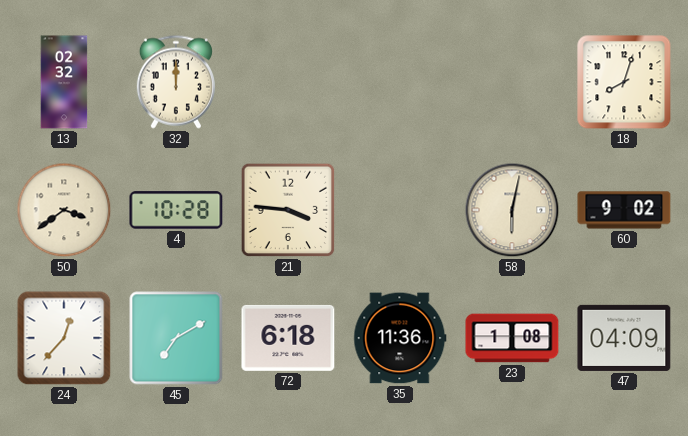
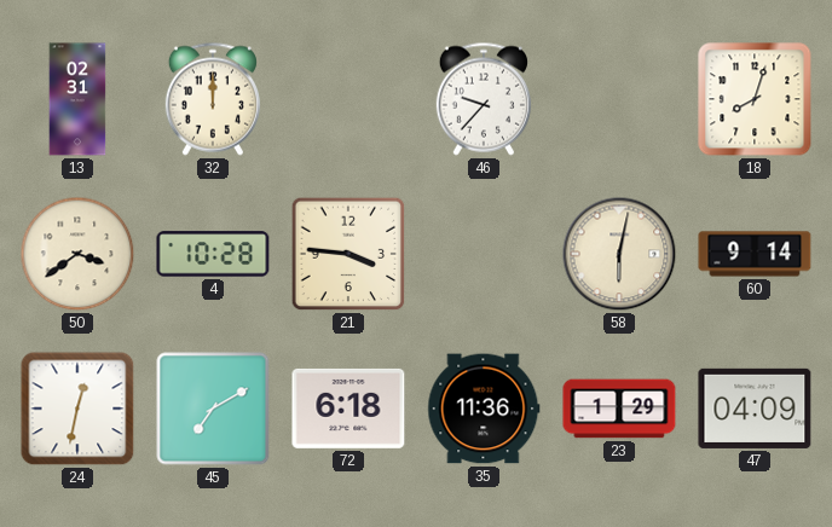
13: 02:32 -> 02:31 (77, 99)
46: none -> 9:37 (484, 99)
60: 9:02 -> 9:14 (755, 254)
24: 12:37 -> 12:32 (77, 409)
23: 1:08 -> 1:29 (619, 409)
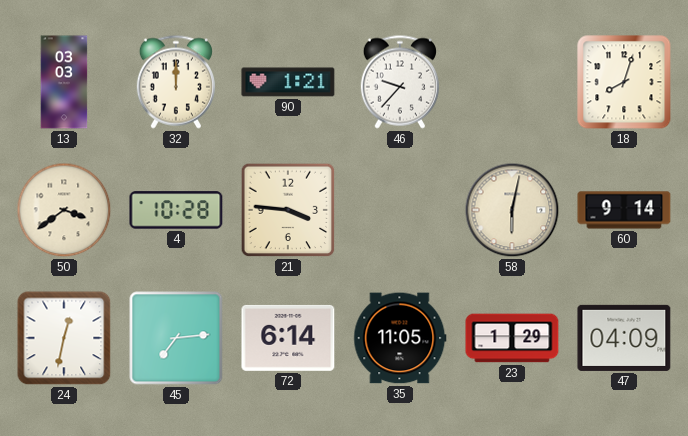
13: 02:31 -> 03:03 (64, 82)
90: none -> 1:21 (288, 82)
45: 7:10 -> 7:14 (176, 338)
72: 6:18 -> 6:14 (288, 338)
35: 11:36 -> 11:05 (400, 338)
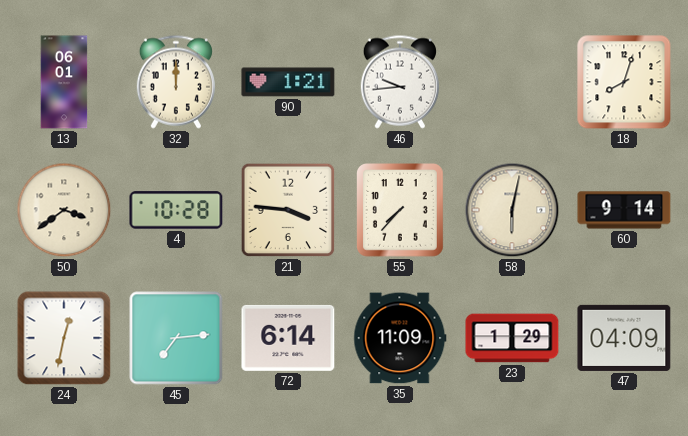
13: 03:03 -> 06:01 (64, 82)
46: 9:37 -> 9:44 (400, 82)
55: none -> 7:37 (401, 211)
35: 11:05 -> 11:09 (400, 338)
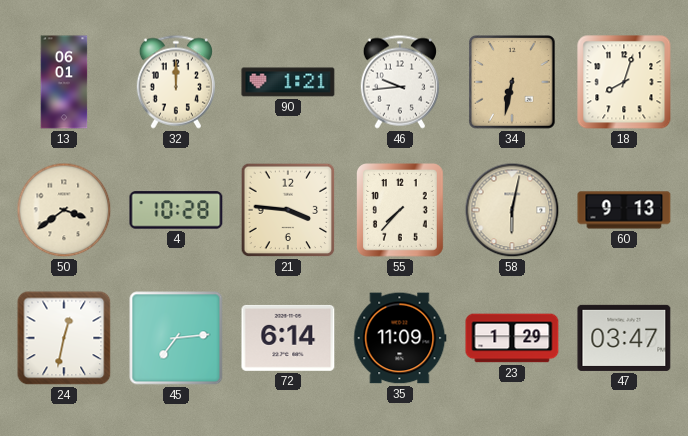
34: none -> 6:32 (513, 82)
60: 9:14 -> 9:13 (624, 210)
47: 04:09 -> 03:47 (624, 338)
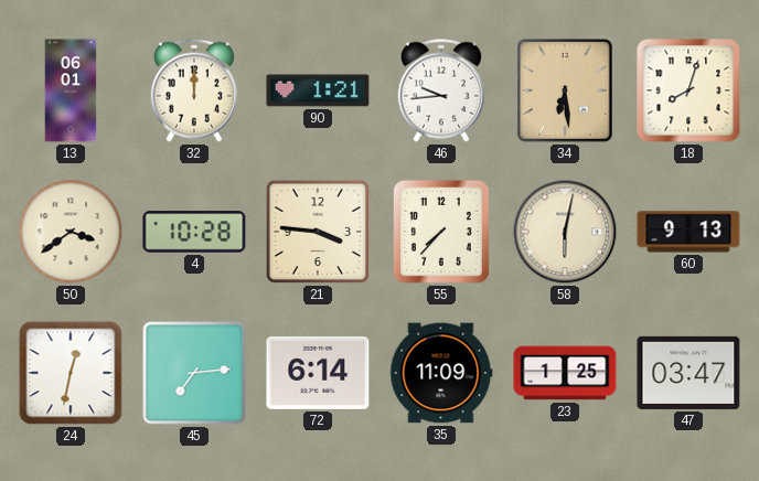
34: 6:32 -> 6:29 (566, 90)
23: 1:29 -> 1:25 (565, 373)
